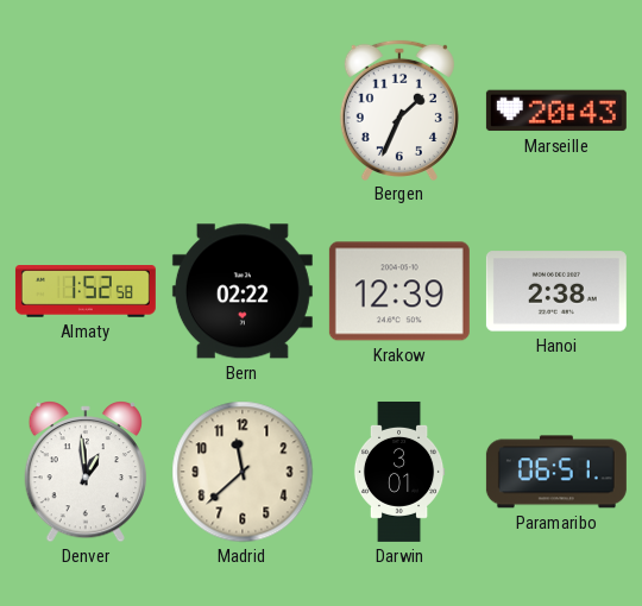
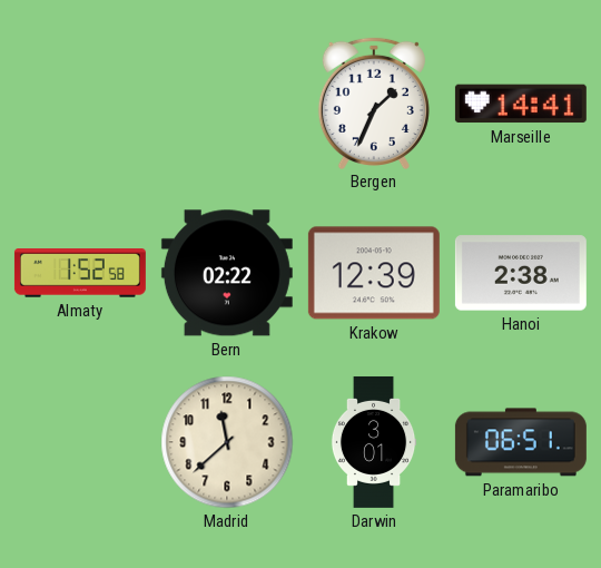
Marseille: 20:43 -> 14:41 (521, 104)
Denver: 12:59 -> none (84, 472)
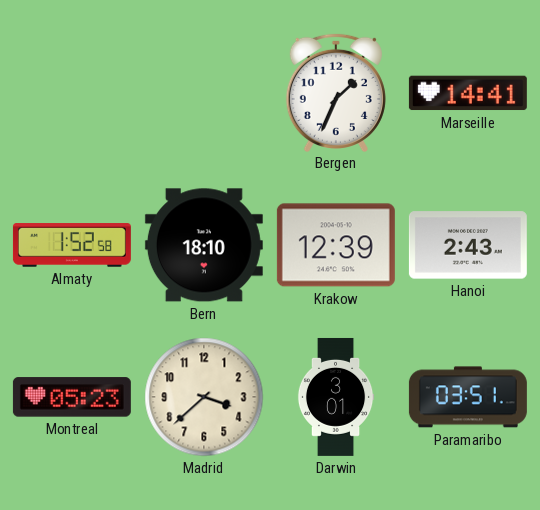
Bern: 02:22 -> 18:10 (204, 245)
Hanoi: 2:38 -> 2:43 (468, 245)
Montreal: none -> 05:23 (72, 397)
Madrid: 11:38 -> 3:38 (204, 397)
Paramaribo: 06:51 -> 03:51 (468, 397)
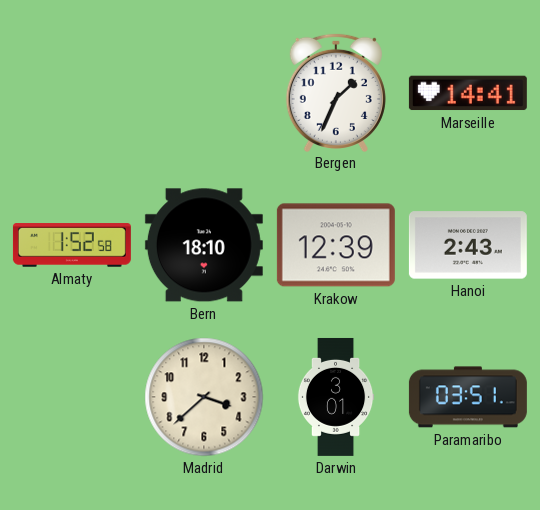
Montreal: 05:23 -> none (72, 397)
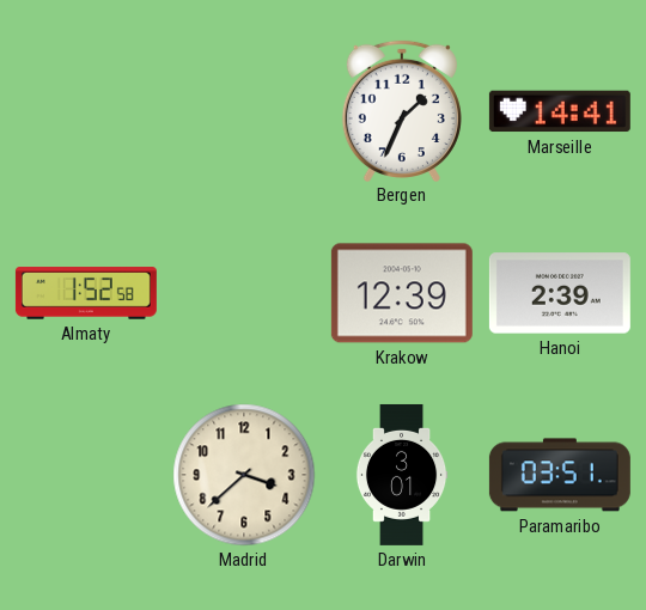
Bern: 18:10 -> none (204, 245)
Hanoi: 2:43 -> 2:39 (560, 293)
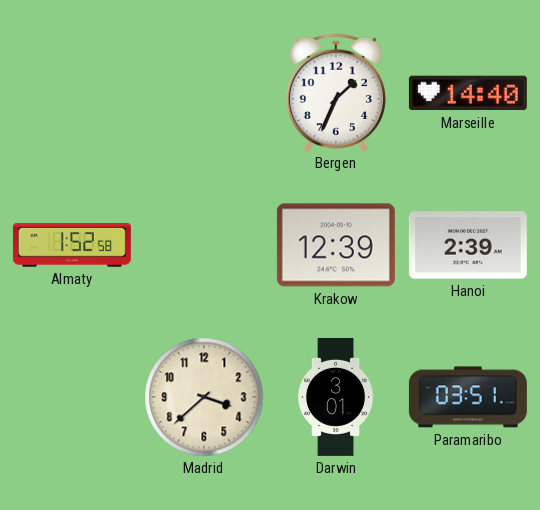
Marseille: 14:41 -> 14:40 (468, 93)
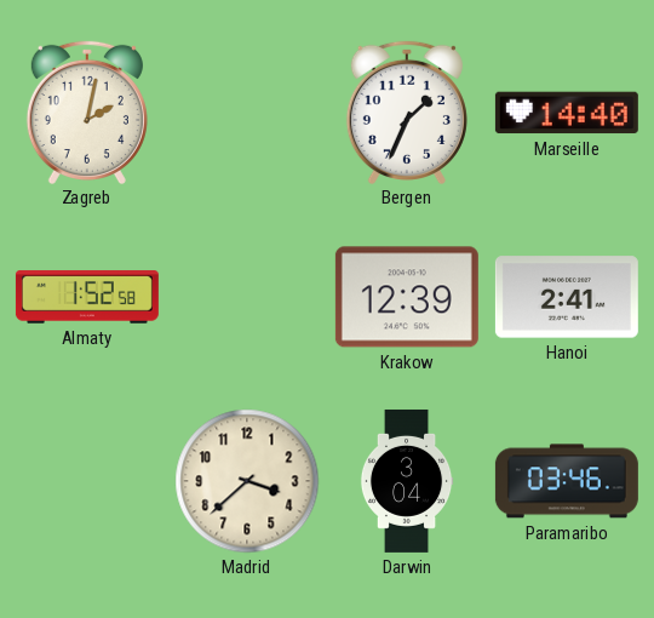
Zagreb: none -> 2:02 (87, 111)
Hanoi: 2:39 -> 2:41 (567, 297)
Darwin: 3:01 -> 3:04 (407, 481)
Paramaribo: 03:51 -> 03:46 (567, 481)
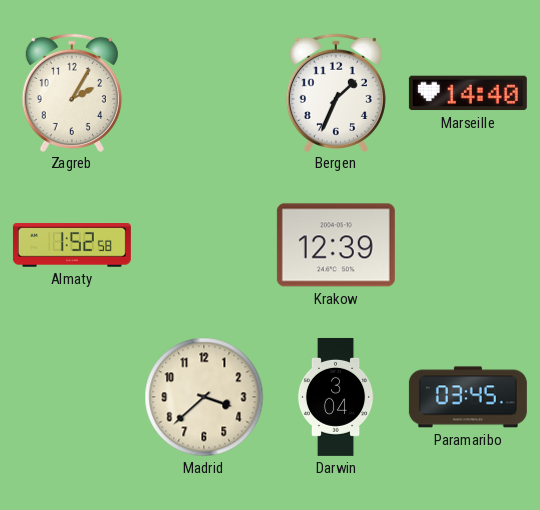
Zagreb: 2:02 -> 2:05 (72, 92)
Hanoi: 2:41 -> none (567, 297)
Paramaribo: 03:46 -> 03:45 (468, 397)
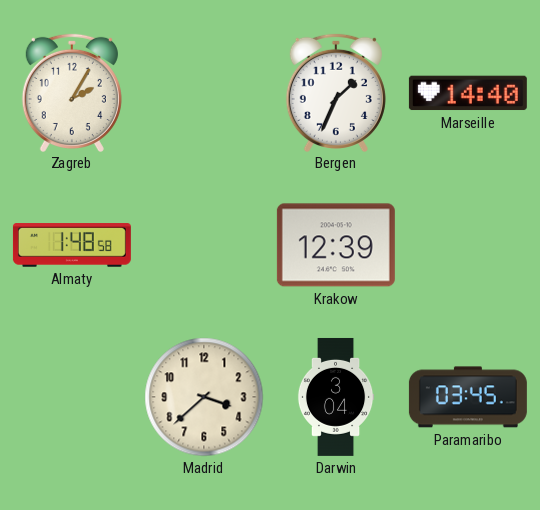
Almaty: 1:52 -> 1:48 (72, 245)
